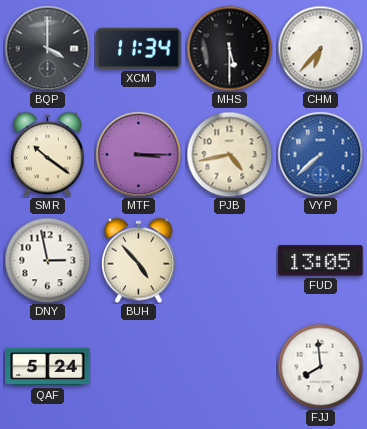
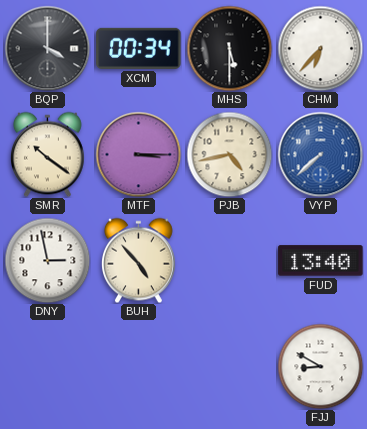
XCM: 11:34 -> 00:34 (139, 48)
FUD: 13:05 -> 13:40 (321, 261)
QAF: 5:24 -> none (48, 367)
FJJ: 7:59 -> 8:50 (320, 366)
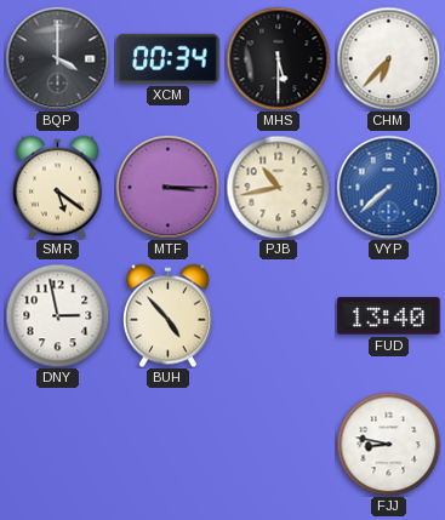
SMR: 10:21 -> 5:21 (58, 187)
PJB: 4:43 -> 10:43 (278, 187)
FJJ: 8:50 -> 8:47 (388, 444)
